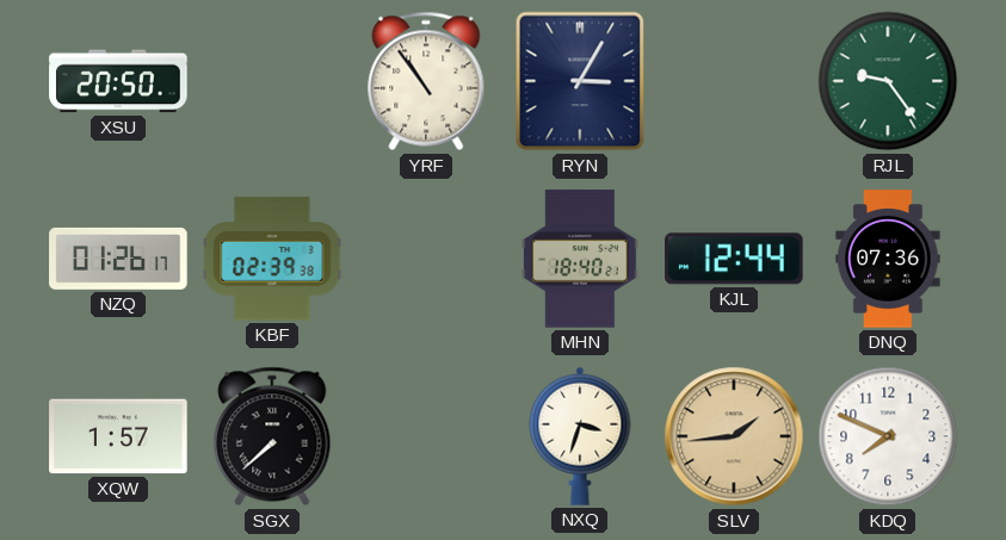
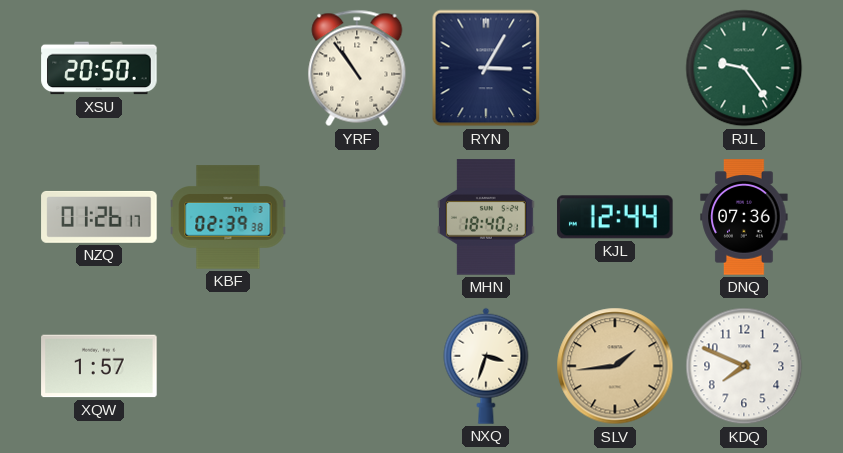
SGX: 7:38 -> none (272, 436)
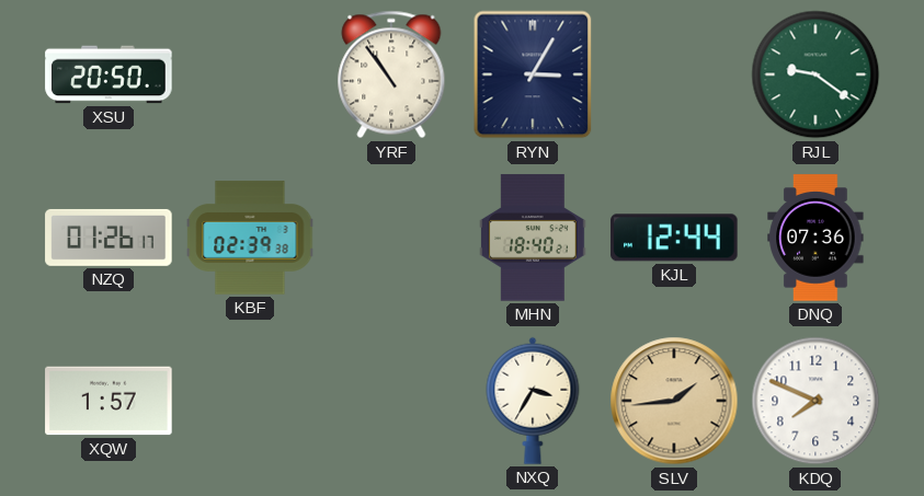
RJL: 9:24 -> 9:21 (815, 74)
NXQ: 3:33 -> 3:35 (533, 401)
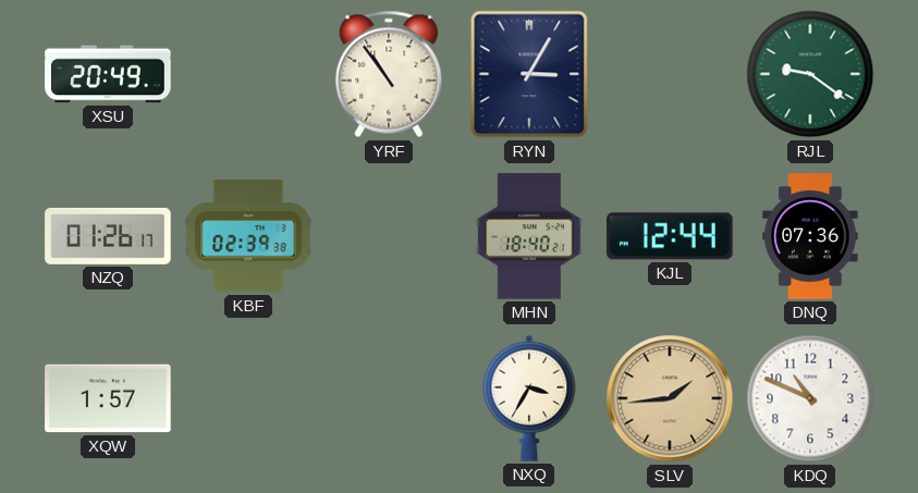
XSU: 20:50 -> 20:49 (108, 74)
KDQ: 7:49 -> 10:49 (810, 398)
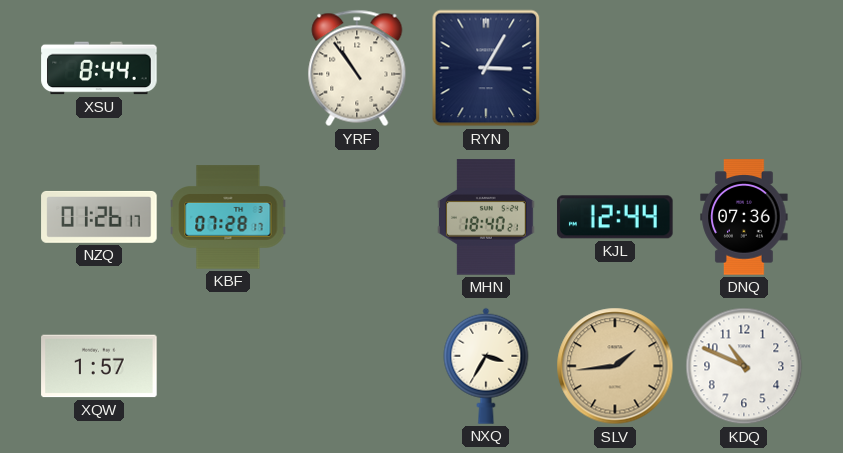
XSU: 20:49 -> 8:44 (99, 68)
RJL: 9:21 -> none (810, 74)
KBF: 02:39 -> 07:28 (228, 217)
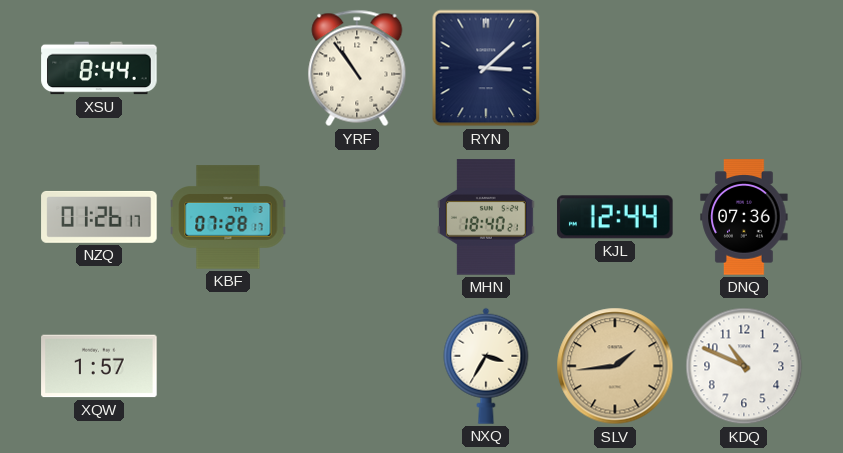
RYN: 3:05 -> 3:08 (486, 68)
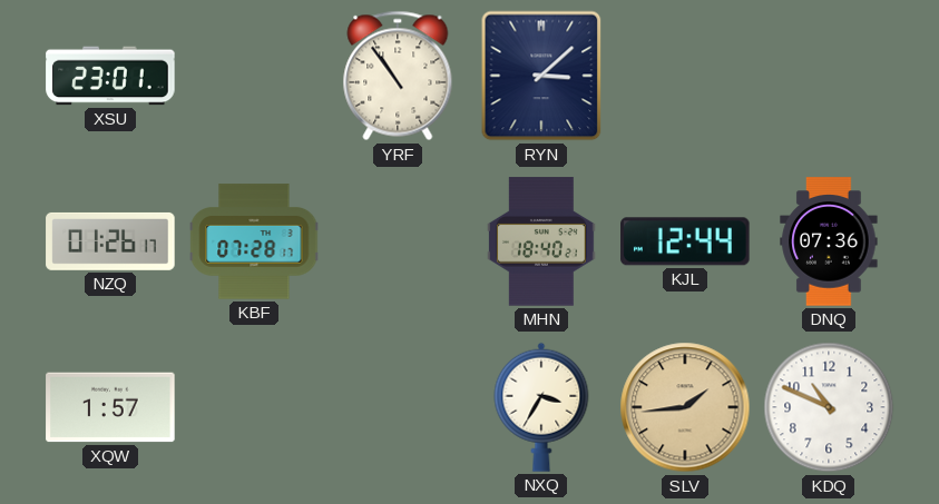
XSU: 8:44 -> 23:01 (110, 76)
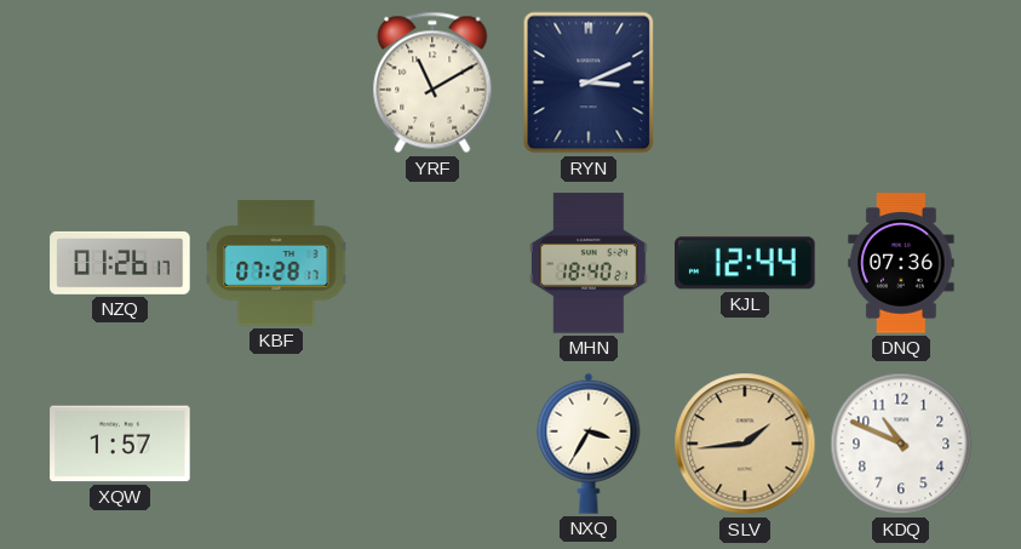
XSU: 23:01 -> none (110, 76)
YRF: 10:54 -> 11:10 (432, 82)
RYN: 3:08 -> 3:11 (589, 82)
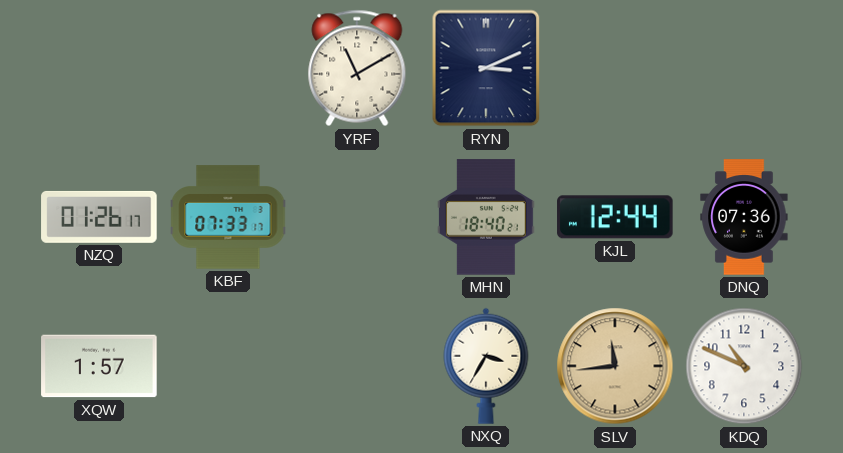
KBF: 07:28 -> 07:33 (228, 217)
SLV: 1:44 -> 11:44 (615, 366)
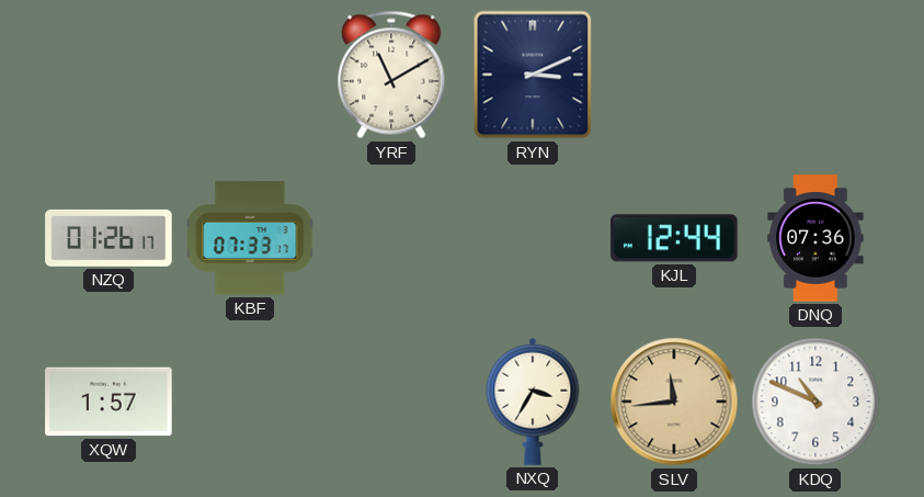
MHN: 18:40 -> none (487, 217)
